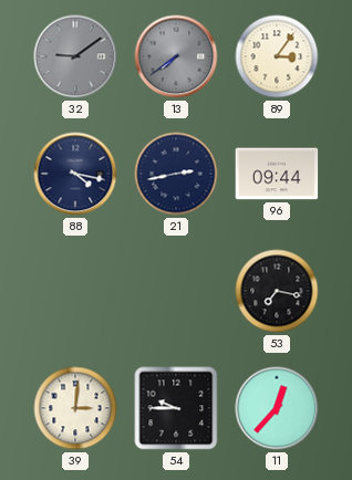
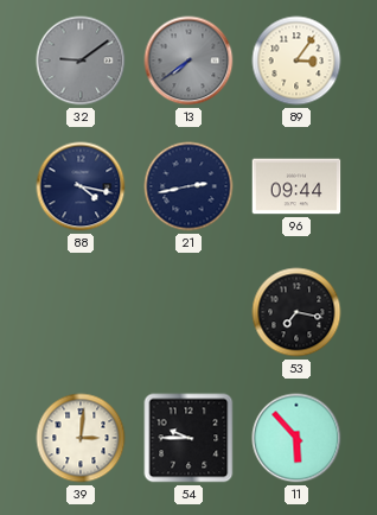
11: 12:37 -> 5:53 (296, 438)
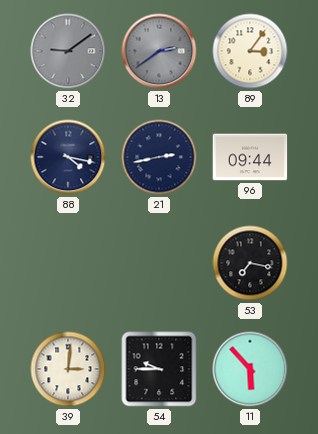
13: 7:39 -> 2:39 (159, 51)
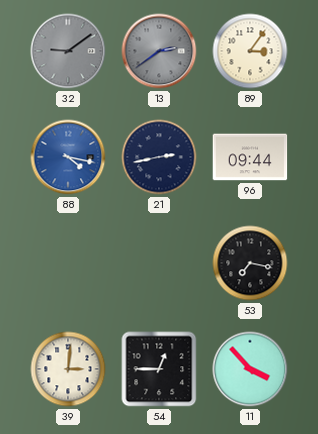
88 dial: navy -> blue (68, 157)
54: 9:45 -> 12:45 (159, 369)
11: 5:53 -> 3:53 (250, 369)
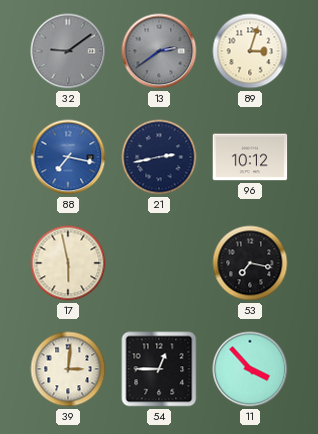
89: 3:06 -> 3:03 (250, 51)
88: 4:17 -> 7:17 (68, 157)
96: 09:44 -> 10:12 (250, 157)
17: none -> 5:58 (68, 263)
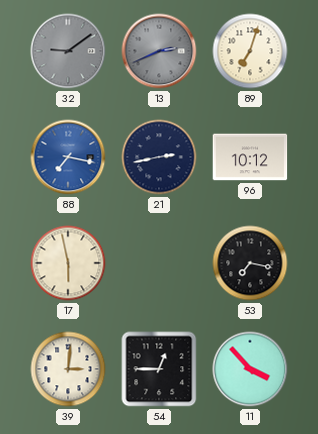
13: 2:39 -> 2:41 (159, 51)
89: 3:03 -> 7:03 (250, 51)
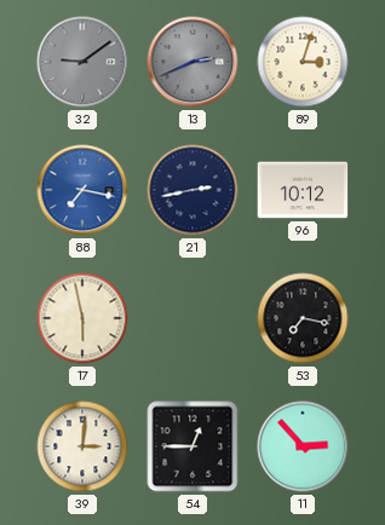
89: 7:03 -> 3:03 (303, 62)
11: 3:53 -> 2:53 (303, 446)
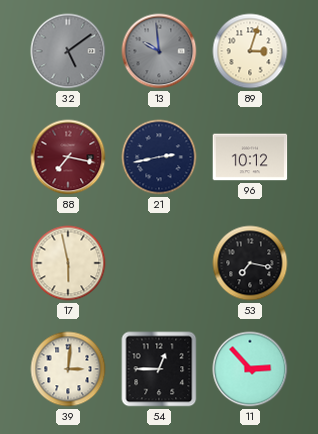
32: 9:09 -> 5:09 (68, 51)
13: 2:41 -> 9:59 (159, 51)
88 dial: blue -> burgundy (68, 157)
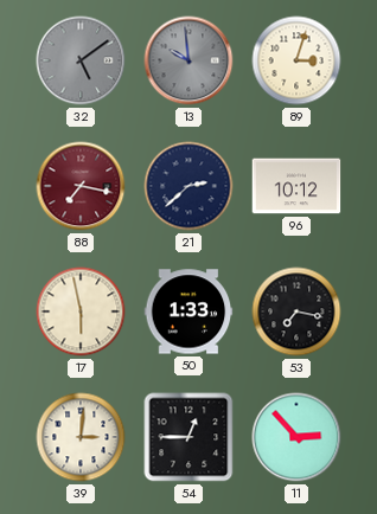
21: 2:43 -> 2:38 (188, 186)
50: none -> 1:33 (188, 311)
